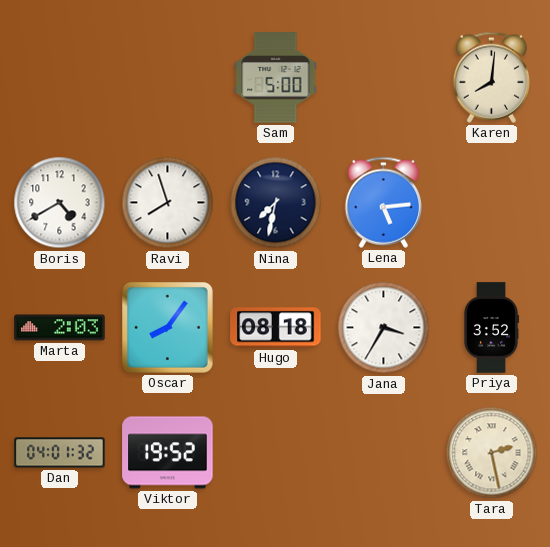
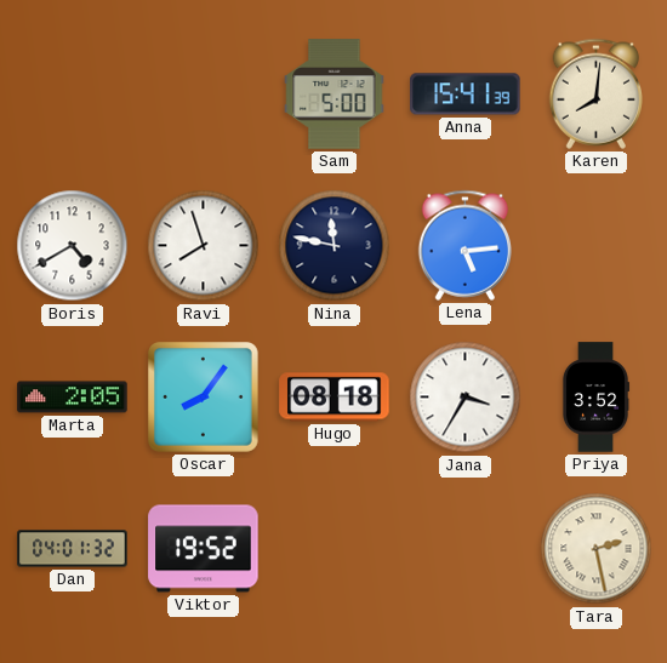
Anna: none -> 15:41 (466, 95)
Nina: 7:32 -> 11:47 (335, 246)
Marta: 2:03 -> 2:05 (73, 398)
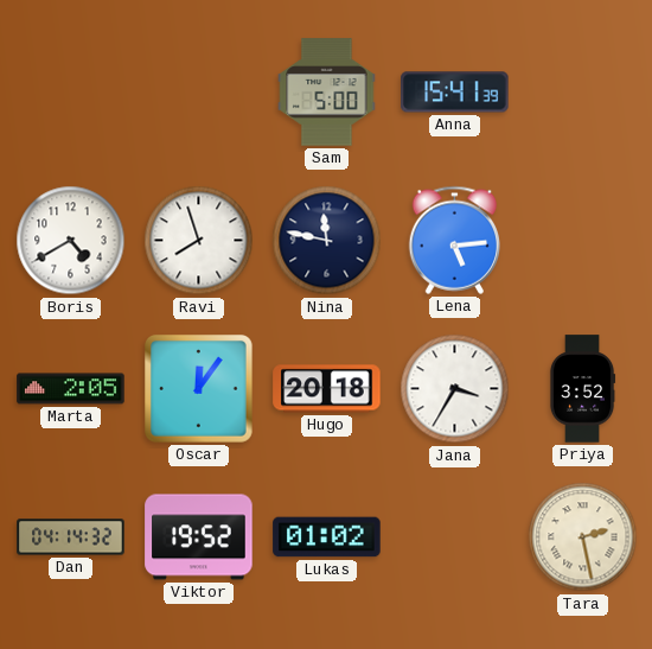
Karen: 8:01 -> none (597, 93)
Oscar: 8:06 -> 12:06 (199, 389)
Hugo: 08:18 -> 20:18 (327, 389)
Dan: 04:01 -> 04:14 (71, 537)
Lukas: none -> 01:02 (327, 537)
